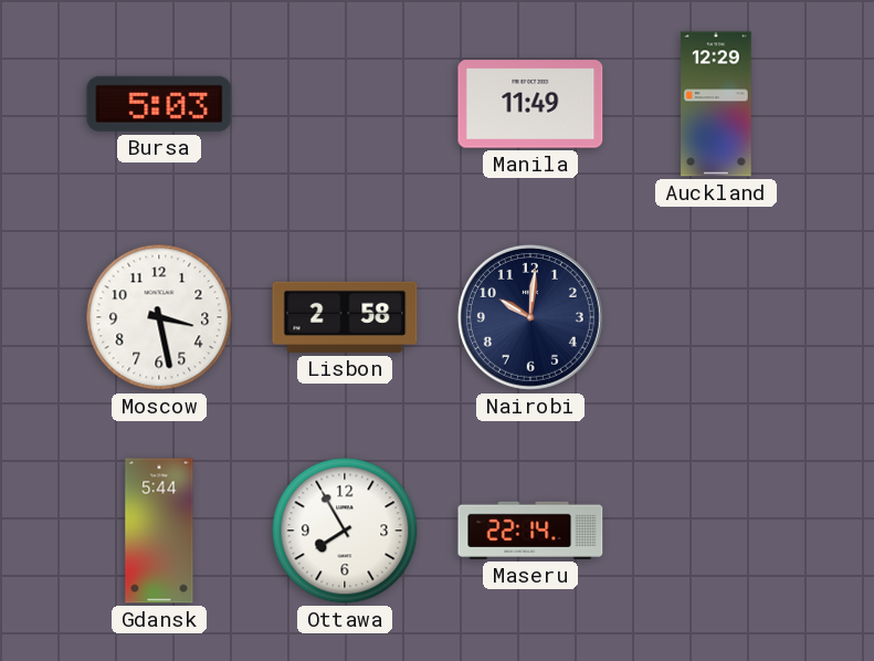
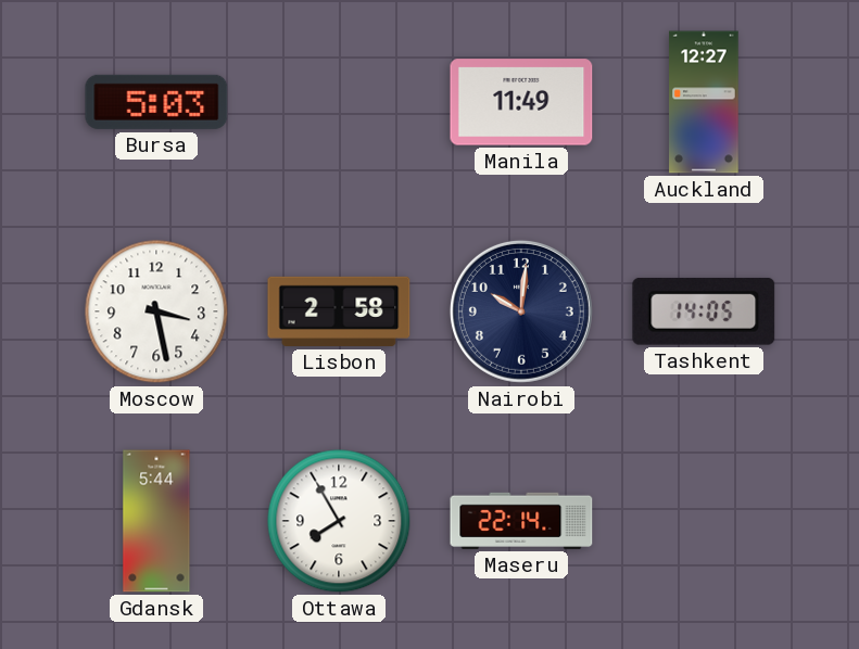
Auckland: 12:29 -> 12:27 (704, 102)
Tashkent: none -> 14:05 (704, 311)
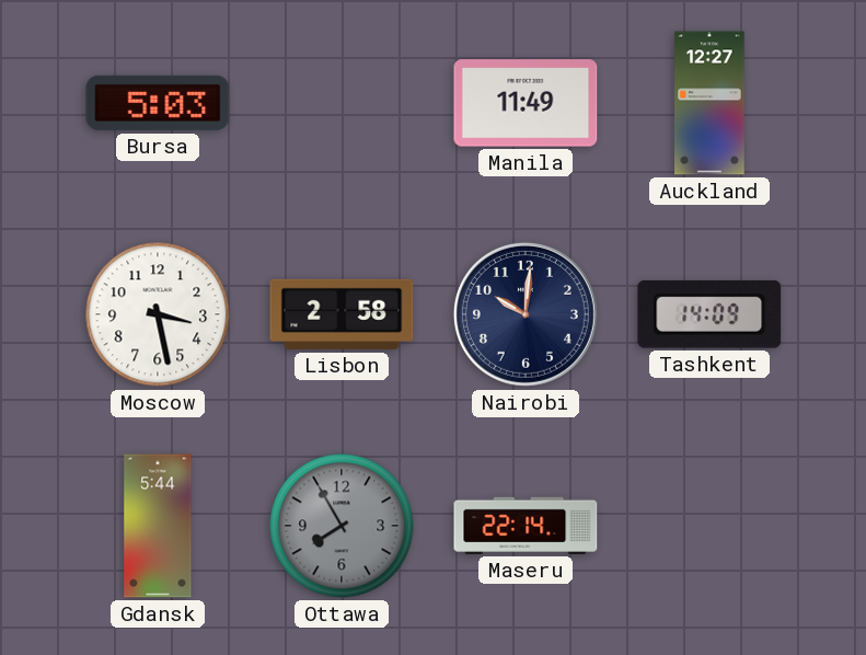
Tashkent: 14:05 -> 14:09 (709, 314)
Ottawa dial: white -> grey (342, 526)
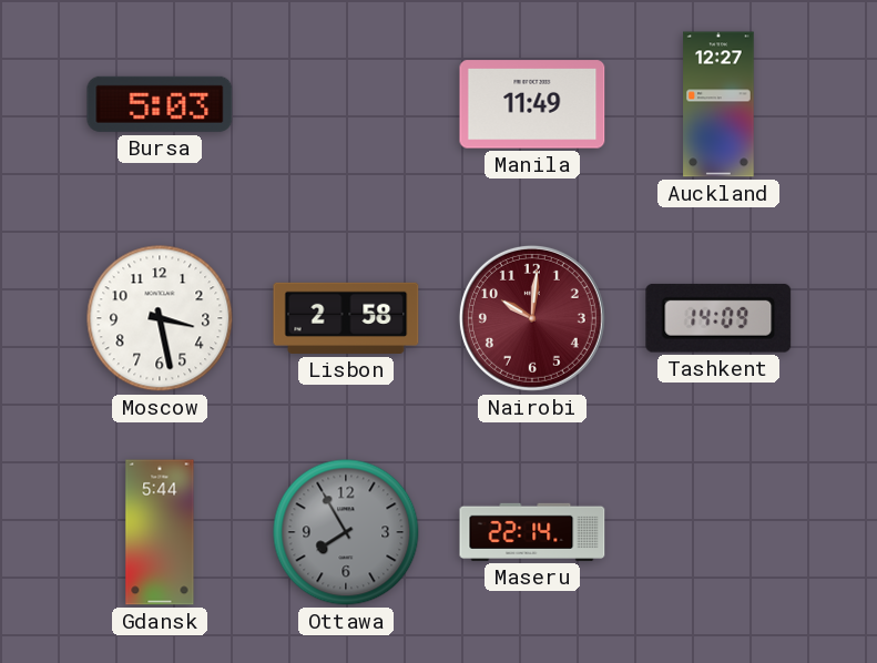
Nairobi dial: navy -> burgundy (532, 318)
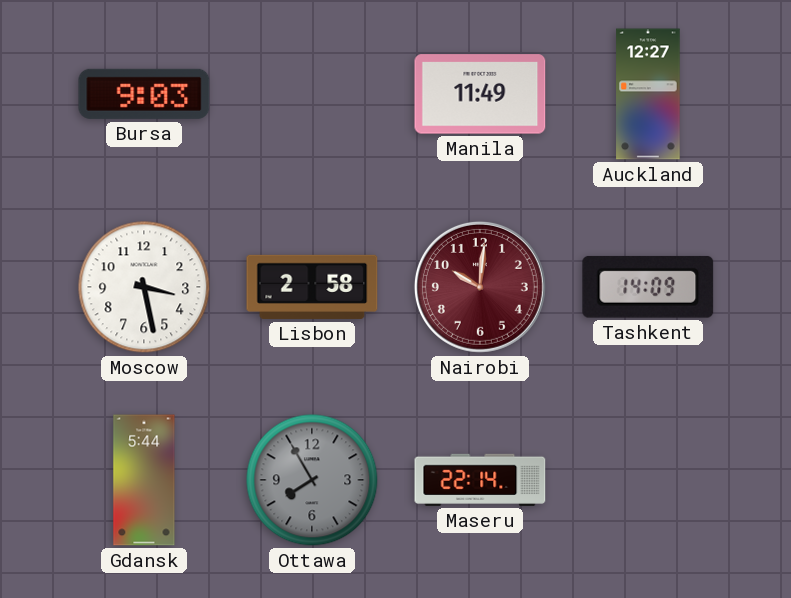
Bursa: 5:03 -> 9:03 (144, 94)
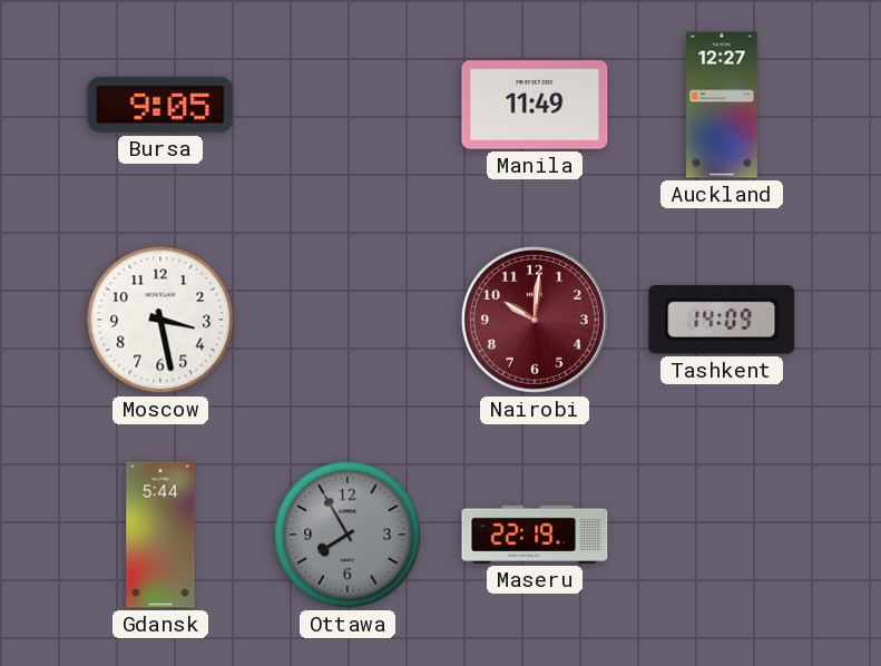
Bursa: 9:03 -> 9:05 (160, 105)
Lisbon: 2:58 -> none (312, 287)
Maseru: 22:14 -> 22:19 (535, 535)
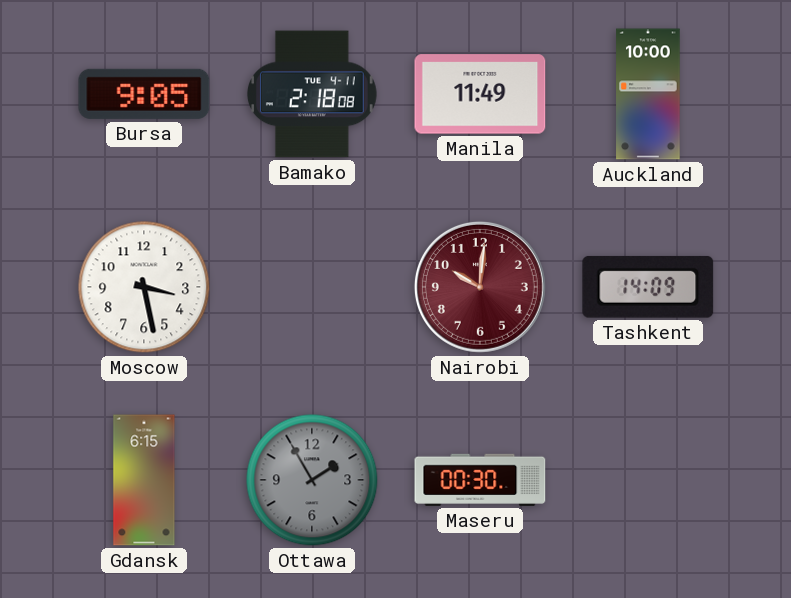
Bamako: none -> 2:18 (312, 94)
Auckland: 12:27 -> 10:00 (648, 94)
Gdansk: 5:44 -> 6:15 (144, 480)
Ottawa: 7:55 -> 1:55 (312, 480)
Maseru: 22:19 -> 00:30 (480, 480)
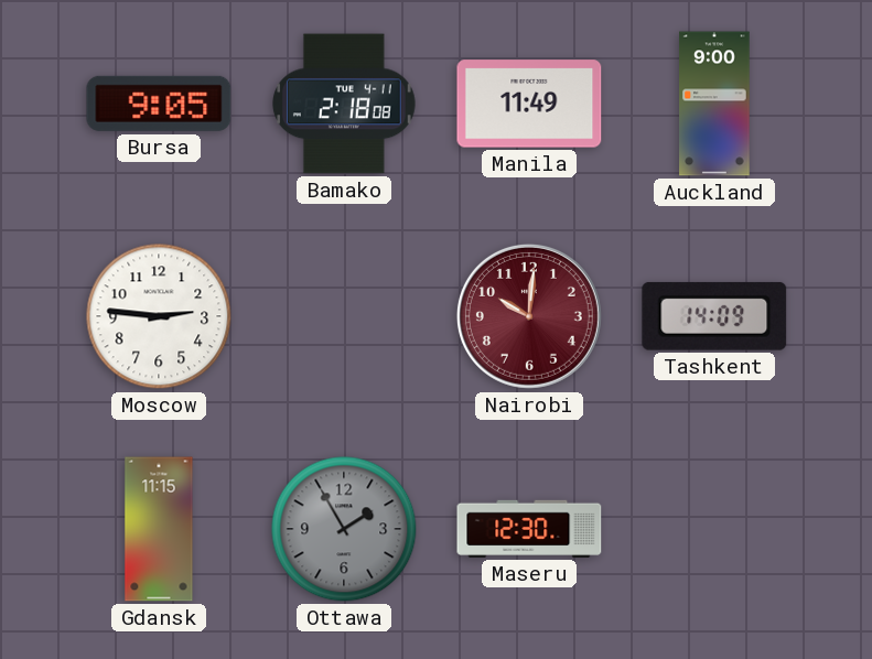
Auckland: 10:00 -> 9:00 (714, 104)
Moscow: 3:28 -> 2:46 (159, 316)
Gdansk: 6:15 -> 11:15 (159, 529)
Maseru: 00:30 -> 12:30 (529, 529)
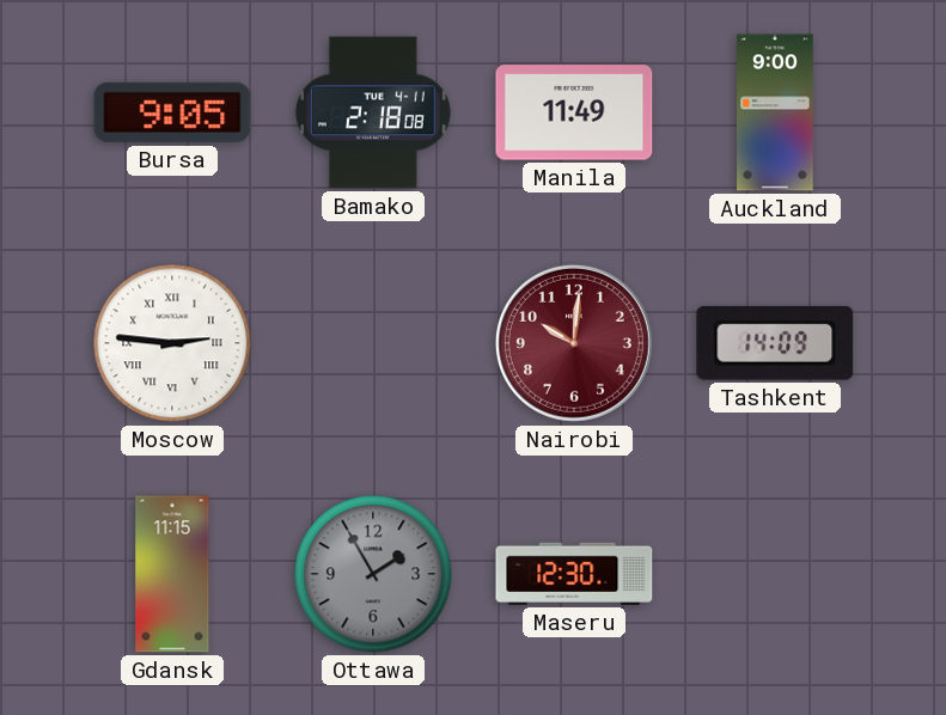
Moscow numerals: Arabic -> Roman (172, 343)
